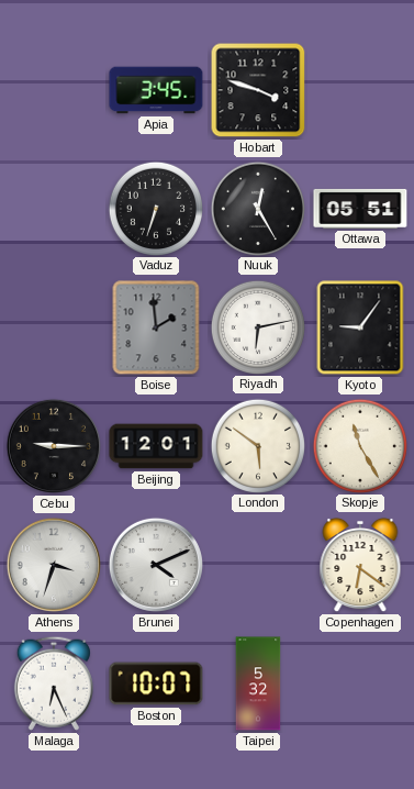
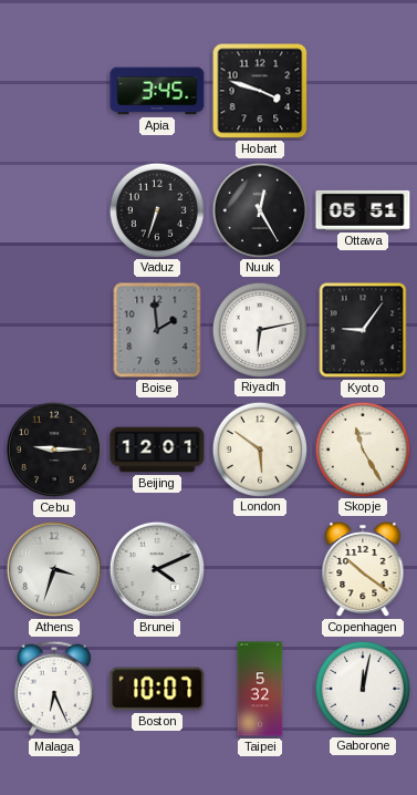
Copenhagen: 6:21 -> 10:21 (363, 569)
Gaborone: none -> 12:02 (362, 688)
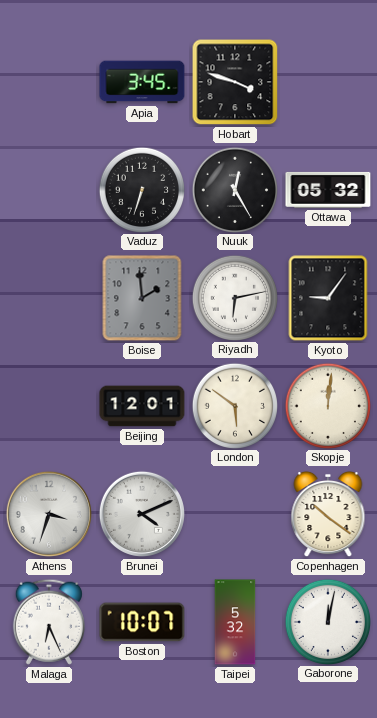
Ottawa: 05:51 -> 05:32 (328, 190)
Cebu: 9:15 -> none (54, 450)
Skopje: 11:25 -> 12:01 (327, 405)
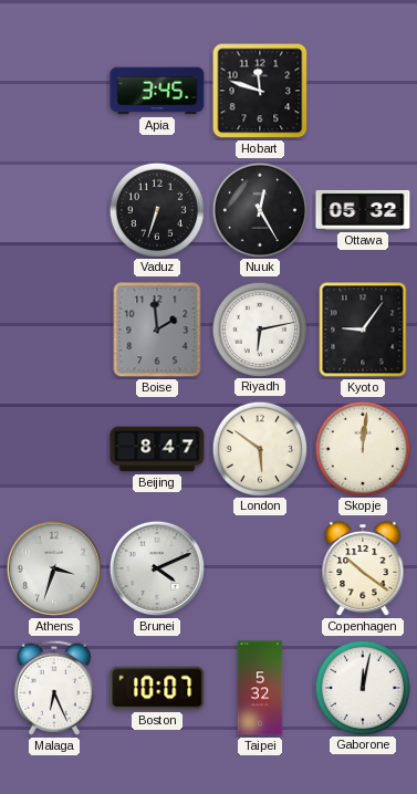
Hobart: 3:48 -> 11:48 (260, 91)
Beijing: 12:01 -> 8:47 (157, 449)
